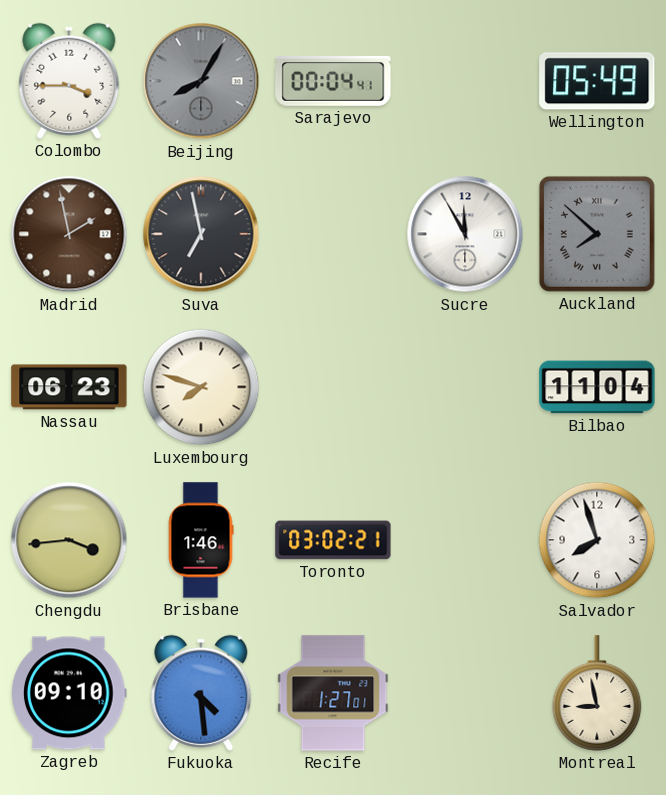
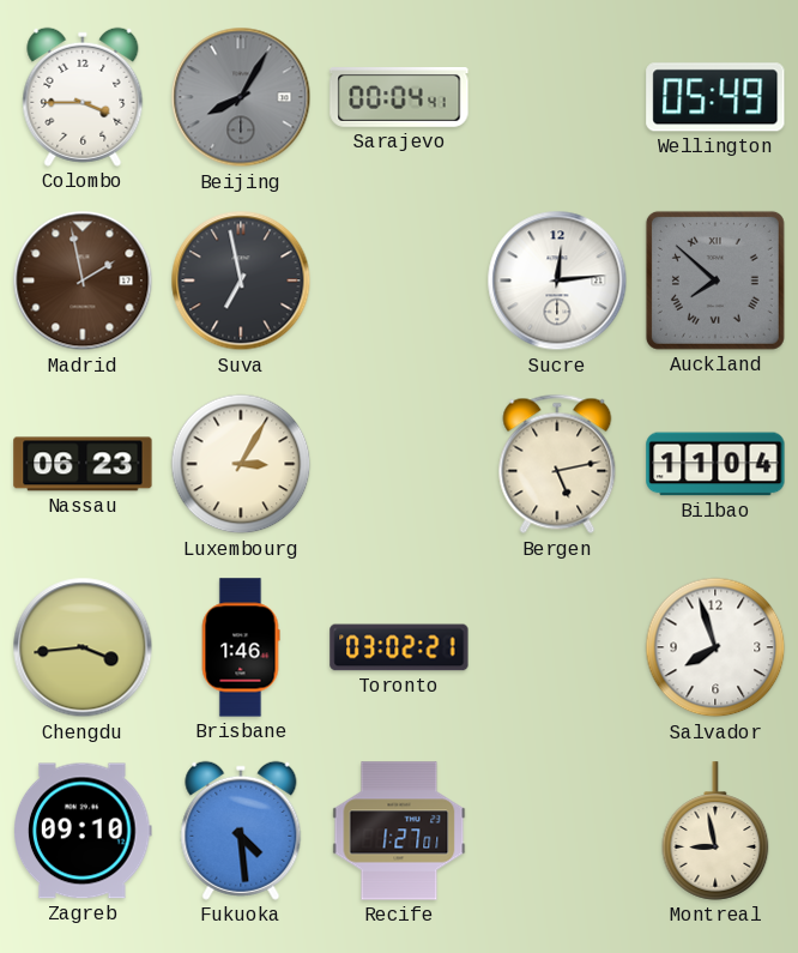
Sucre: 11:55 -> 12:14 (557, 281)
Luxembourg: 7:48 -> 3:05 (241, 464)
Bergen: none -> 5:13 (557, 464)
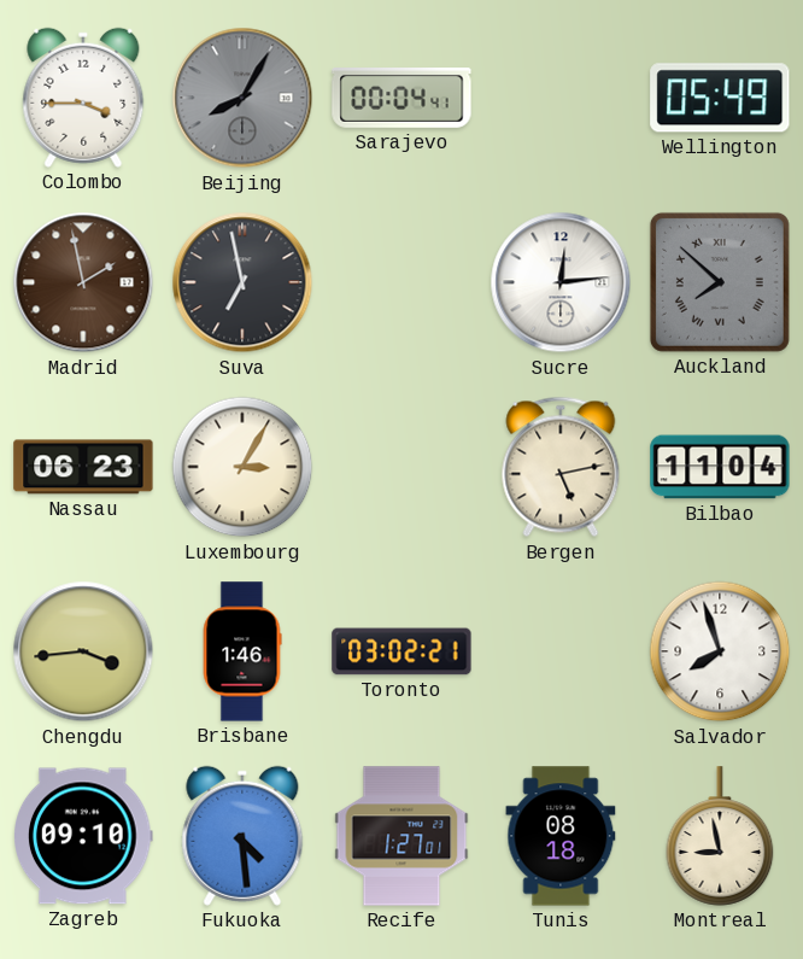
Tunis: none -> 08:18 (561, 836)
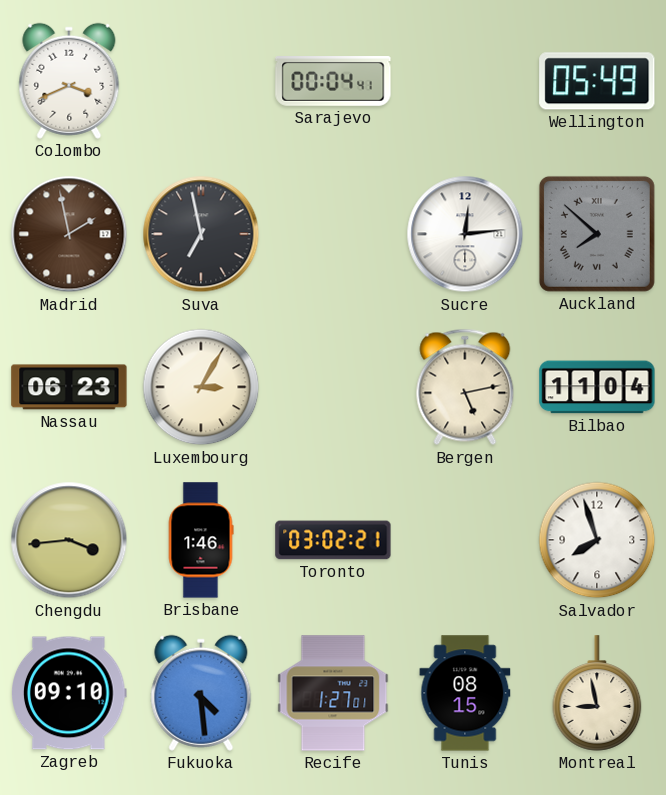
Colombo: 3:45 -> 3:41 (69, 81)
Beijing: 8:05 -> none (242, 98)
Tunis: 08:18 -> 08:15 (465, 693)
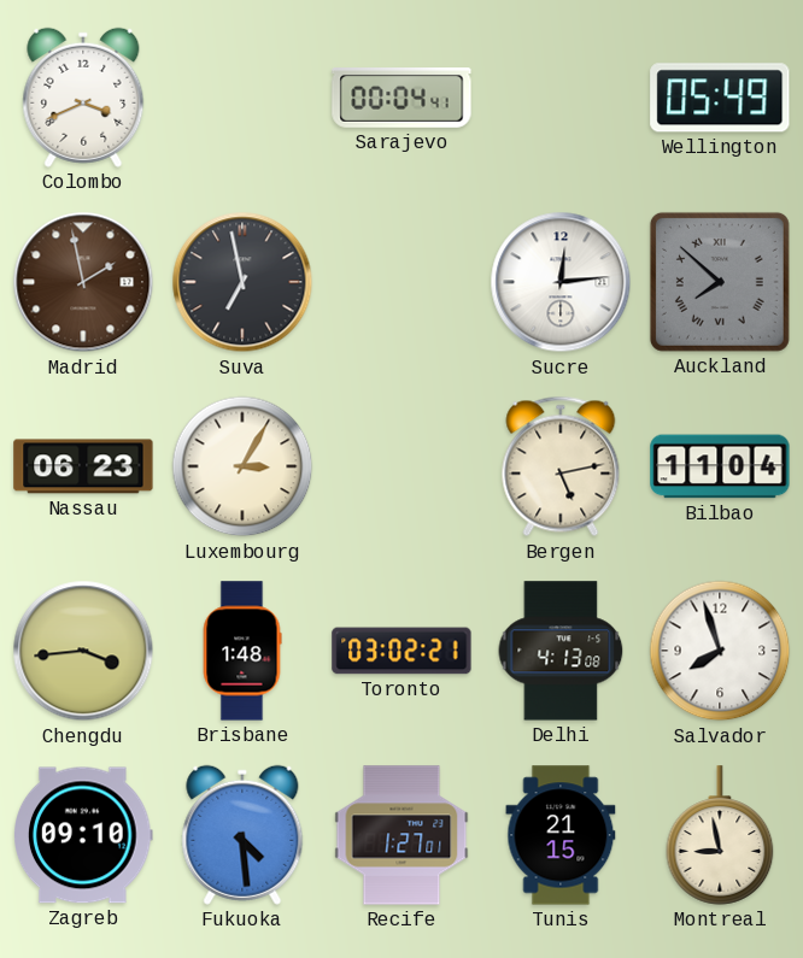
Brisbane: 1:46 -> 1:48 (242, 651)
Delhi: none -> 4:13 (561, 651)
Tunis: 08:15 -> 21:15 (561, 835)
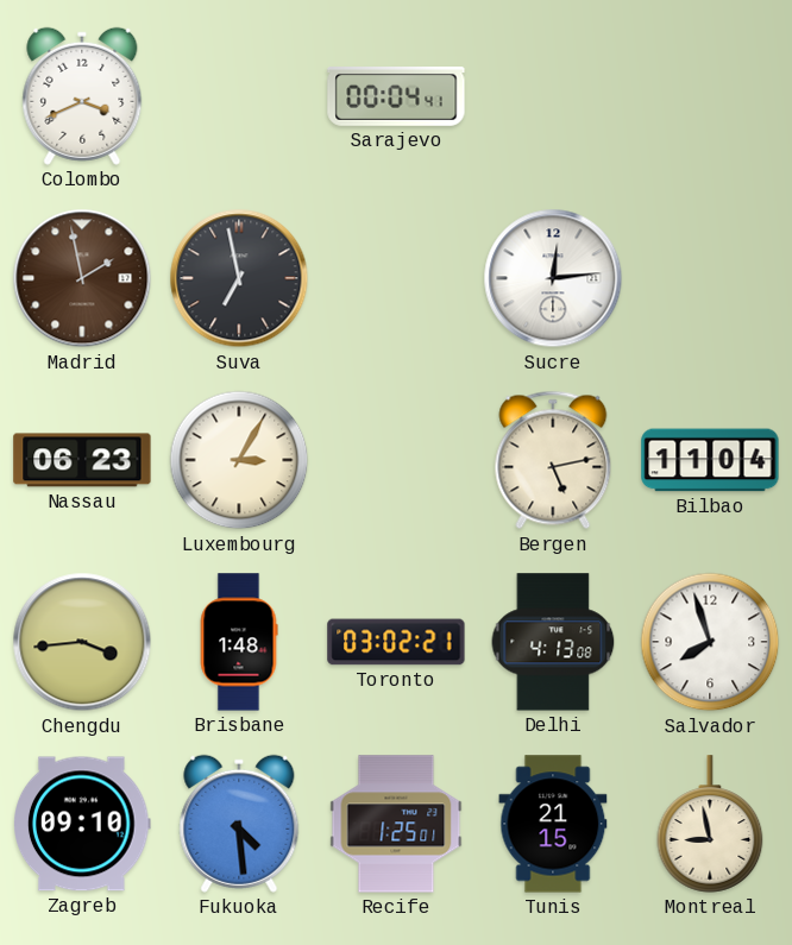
Wellington: 05:49 -> none (720, 98)
Auckland: 7:52 -> none (720, 282)
Recife: 1:27 -> 1:25 (396, 824)
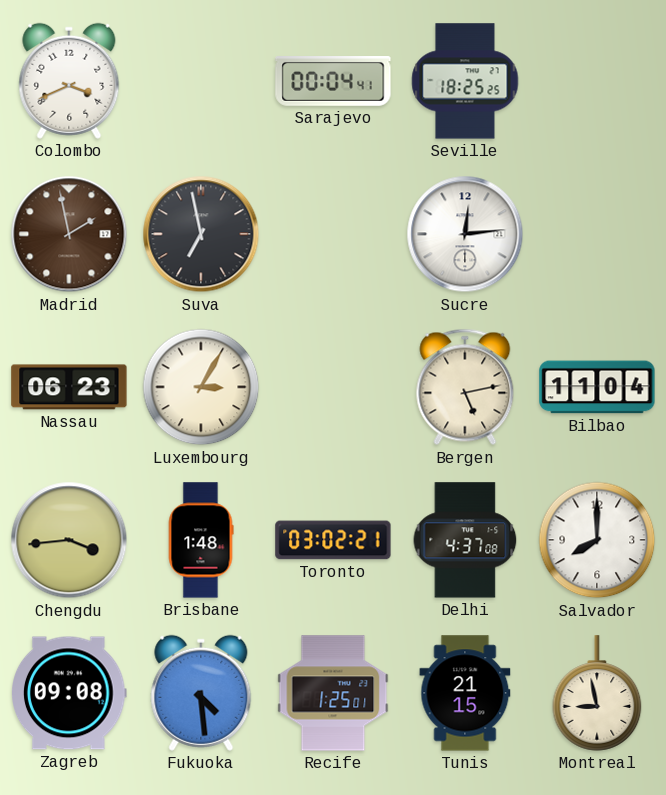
Seville: none -> 18:25 (465, 81)
Delhi: 4:13 -> 4:37 (465, 540)
Salvador: 7:57 -> 8:00 (597, 540)
Zagreb: 09:10 -> 09:08 (70, 693)
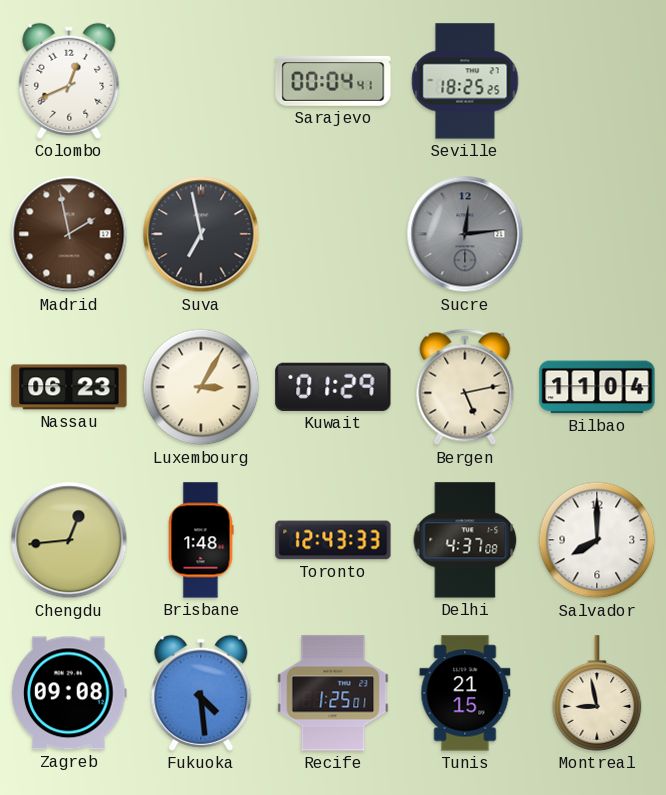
Colombo: 3:41 -> 12:41 (69, 81)
Sucre dial: white -> grey (465, 234)
Kuwait: none -> 01:29 (333, 387)
Chengdu: 3:44 -> 12:44 (69, 540)
Toronto: 03:02 -> 12:43 (333, 540)
